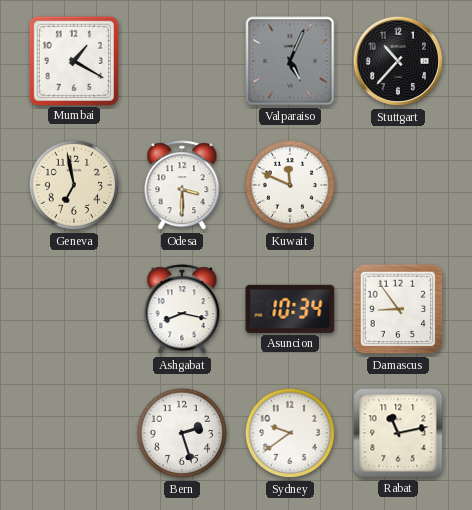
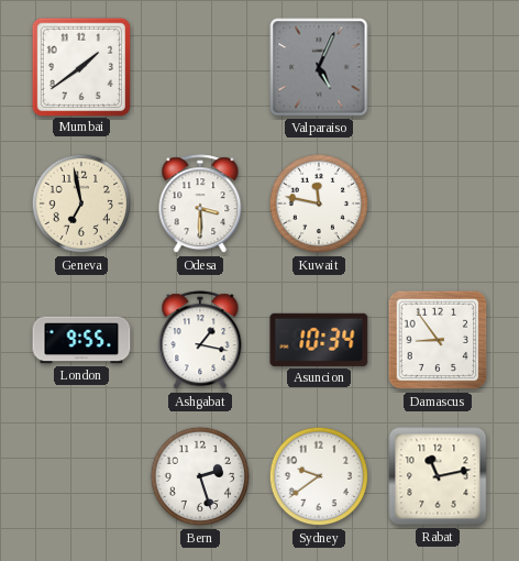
Mumbai: 1:20 -> 1:39 (80, 66)
Stuttgart: 10:37 -> none (398, 61)
Kuwait: 11:49 -> 11:47 (319, 204)
London: none -> 9:55 (81, 340)
Ashgabat: 8:17 -> 1:17 (200, 341)
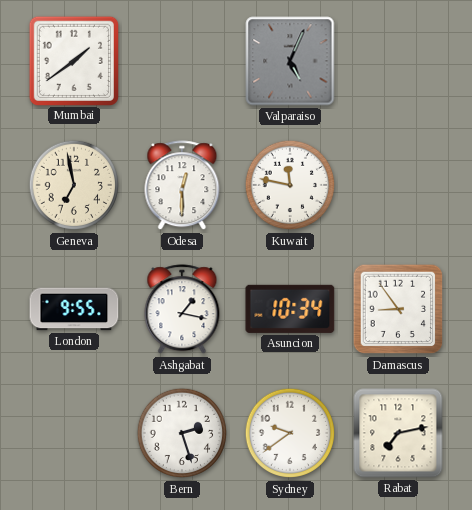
Odesa: 3:30 -> 12:30 (182, 186)
Rabat: 11:13 -> 7:13 (398, 433)
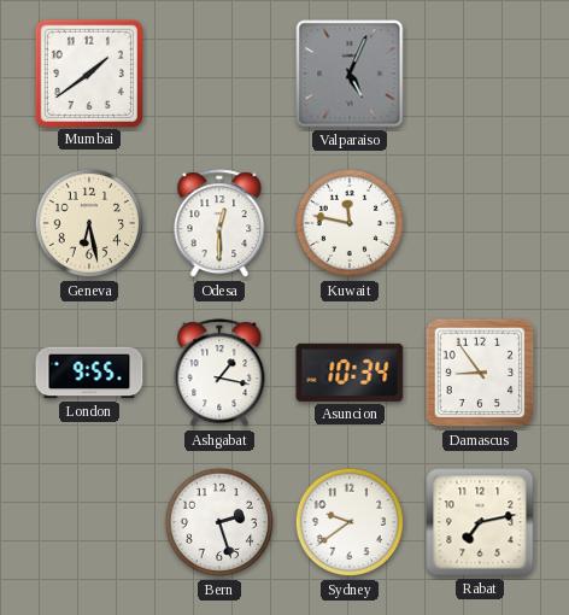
Geneva: 6:58 -> 6:28 (89, 223)
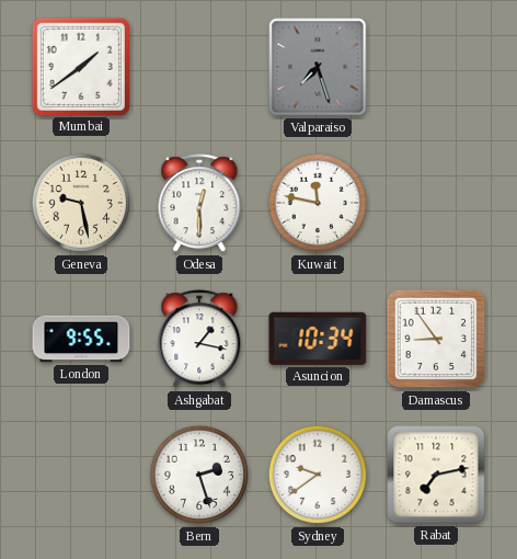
Valparaiso: 5:04 -> 7:27 (318, 67)
Geneva: 6:28 -> 9:28 (81, 203)
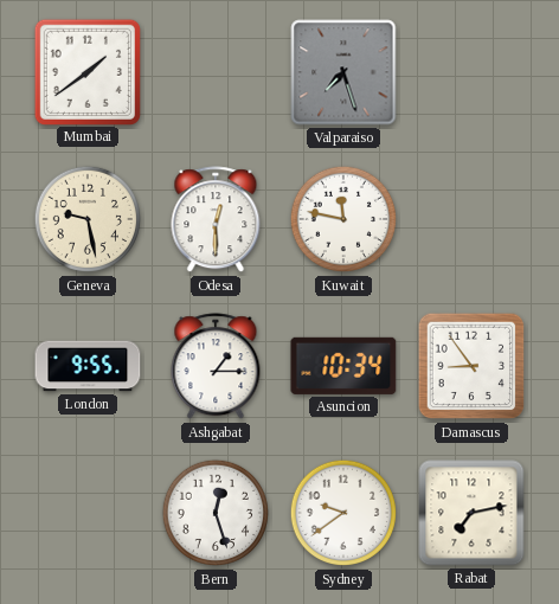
Ashgabat: 1:17 -> 1:15 (216, 367)
Bern: 2:27 -> 12:27 (216, 513)
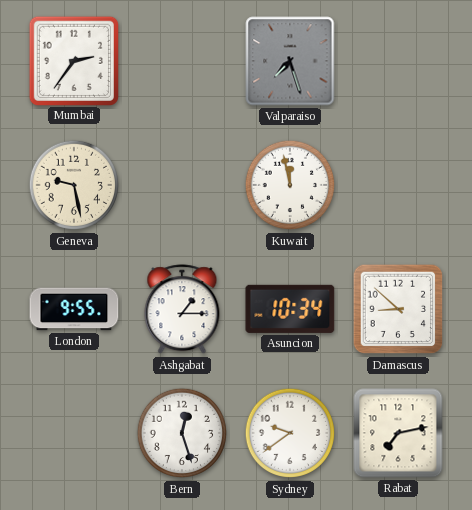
Mumbai: 1:39 -> 2:36 (73, 60)
Odesa: 12:30 -> none (216, 220)
Kuwait: 11:47 -> 11:58 (290, 185)
Damascus: 8:54 -> 8:52 (398, 309)
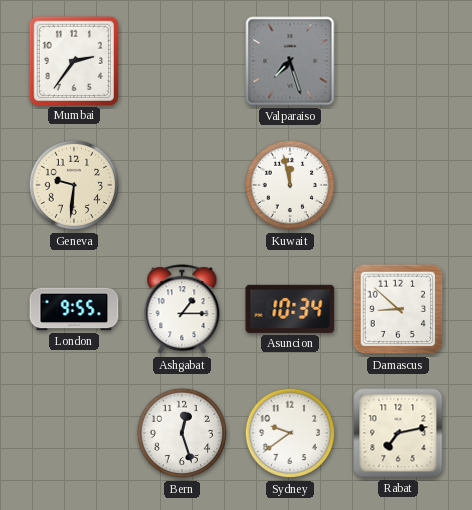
Geneva: 9:28 -> 9:31 (74, 185)
